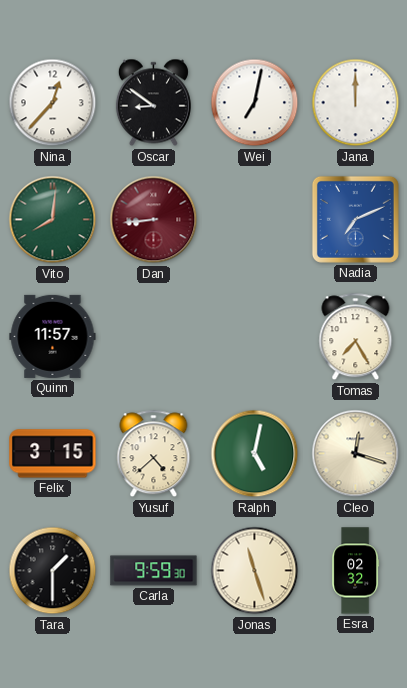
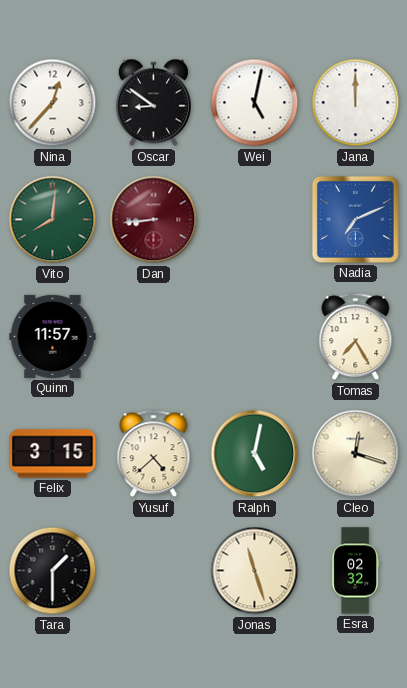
Wei: 7:02 -> 5:02 (255, 103)
Carla: 9:59 -> none (154, 571)
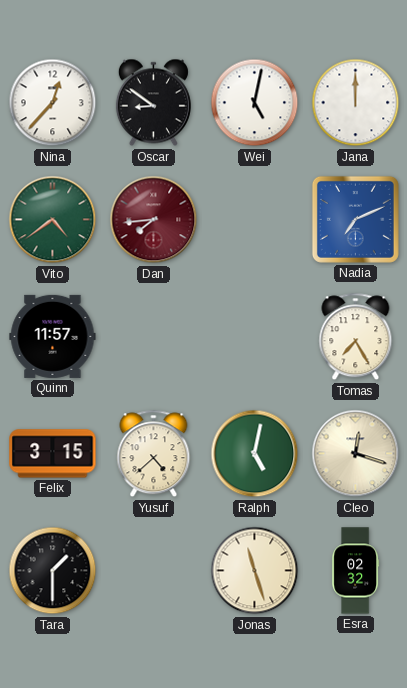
Vito: 8:01 -> 4:39 (53, 220)
Dan: 8:44 -> 7:44 (154, 220)
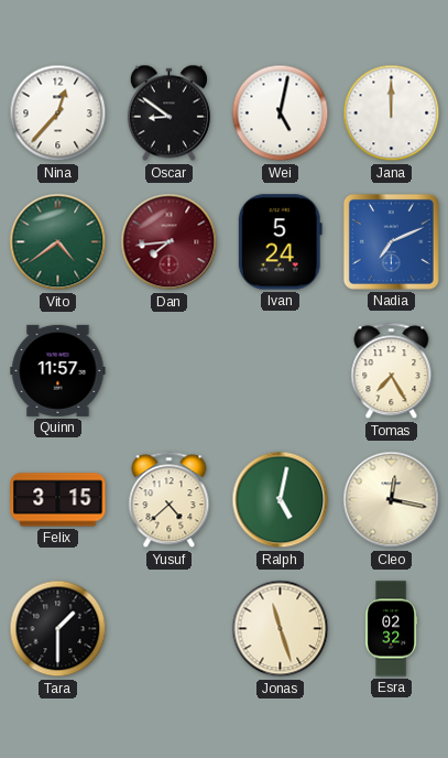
Ivan: none -> 5:24 (280, 242)
Cleo: 12:18 -> 12:17 (392, 500)
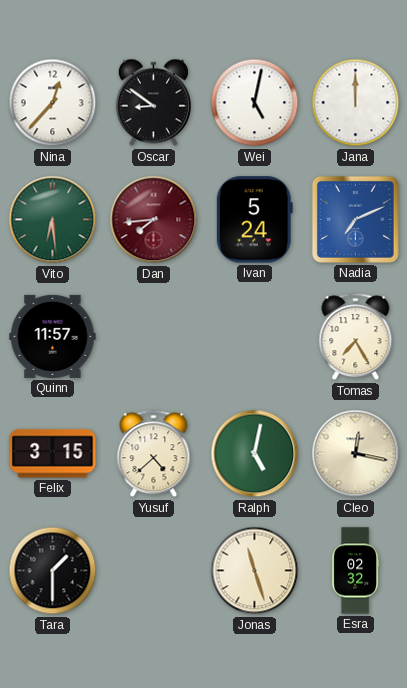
Vito: 4:39 -> 6:29 (53, 220)
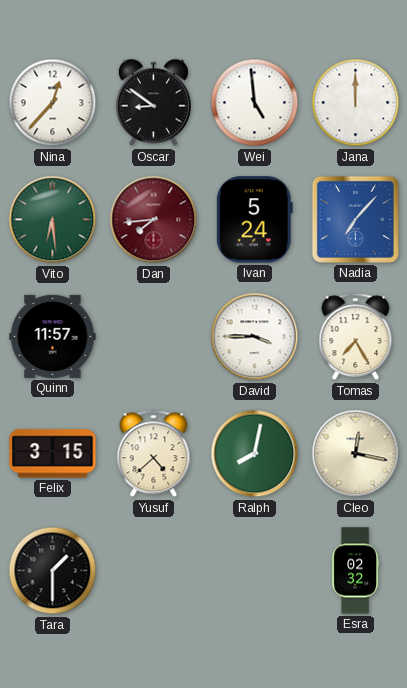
Wei: 5:02 -> 4:59 (255, 103)
Nadia: 7:11 -> 7:07 (355, 219)
David: none -> 3:45 (255, 337)
Ralph: 5:02 -> 8:02 (255, 454)
Jonas: 11:27 -> none (255, 571)
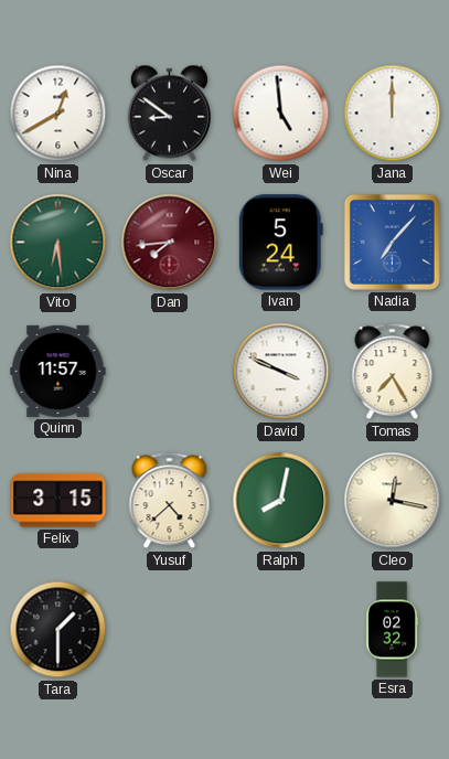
Nina: 12:37 -> 12:40 (58, 114)
David: 3:45 -> 3:49 (281, 372)
